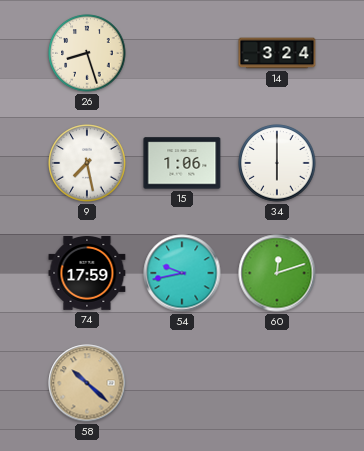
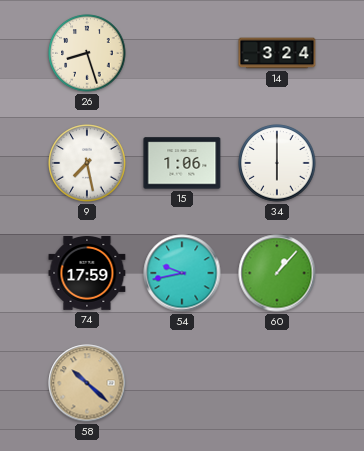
60: 12:12 -> 1:07 (277, 273)
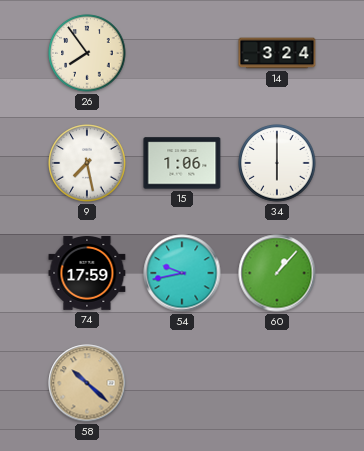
26: 8:27 -> 7:54 (87, 53)
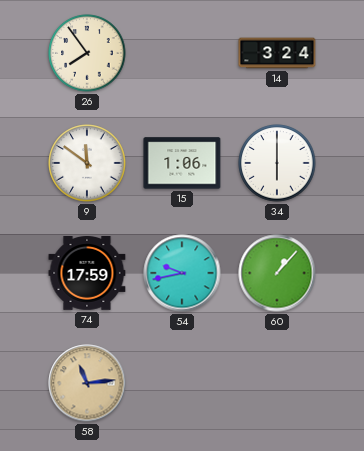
9: 7:28 -> 11:51 (87, 163)
58: 10:22 -> 11:14 (87, 383)
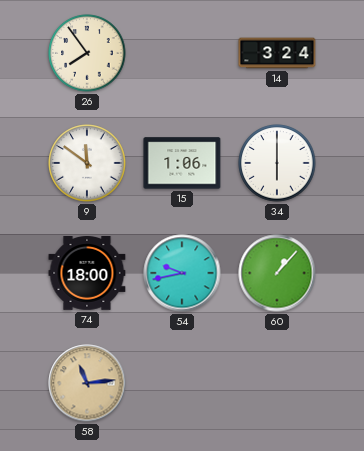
74: 17:59 -> 18:00 (87, 274)
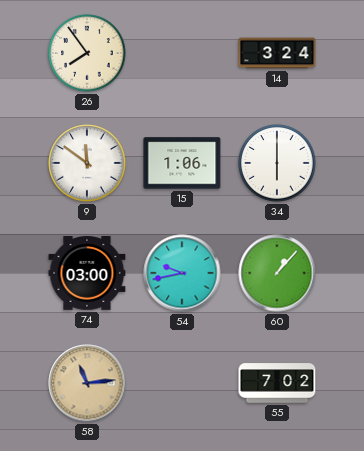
74: 18:00 -> 03:00 (87, 274)
55: none -> 7:02 (277, 383)
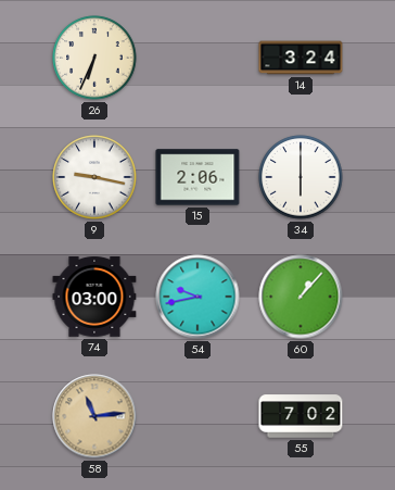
26: 7:54 -> 6:34 (94, 58)
9: 11:51 -> 9:17 (94, 177)
15: 1:06 -> 2:06 (197, 177)
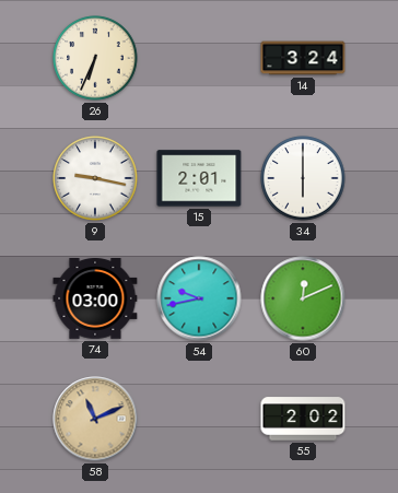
15: 2:06 -> 2:01 (199, 178)
60: 1:07 -> 12:11 (303, 298)
58: 11:14 -> 11:11 (95, 419)
55: 7:02 -> 2:02 (303, 419)
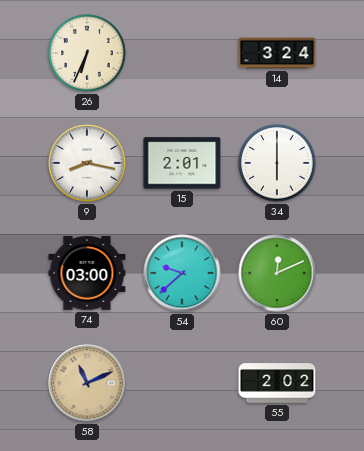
9: 9:17 -> 8:17 (87, 163)
54: 9:43 -> 9:38 (182, 273)
